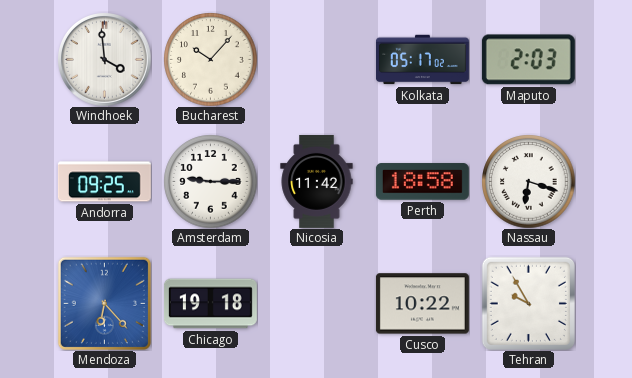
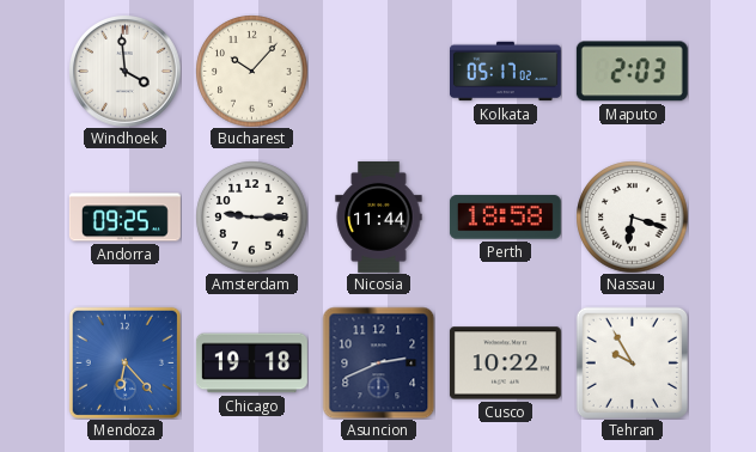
Nicosia: 11:42 -> 11:44 (379, 216)
Asuncion: none -> 2:41 (378, 362)
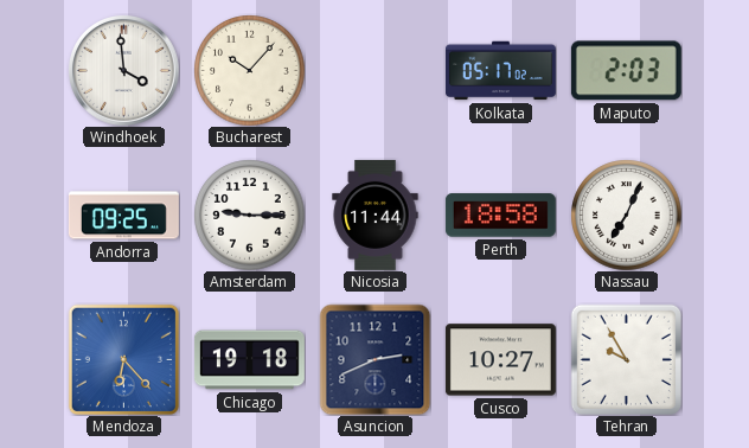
Nassau: 6:18 -> 7:04 (626, 215)
Cusco: 10:22 -> 10:27 (500, 360)
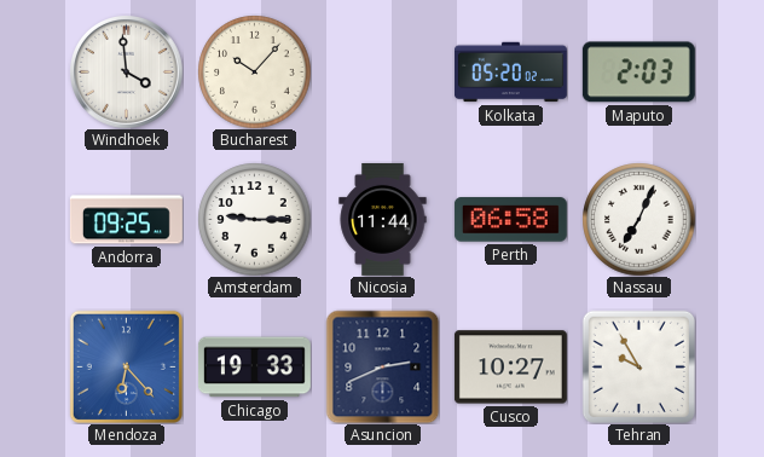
Kolkata: 05:17 -> 05:20 (510, 73)
Perth: 18:58 -> 06:58 (510, 220)
Chicago: 19:18 -> 19:33 (254, 368)
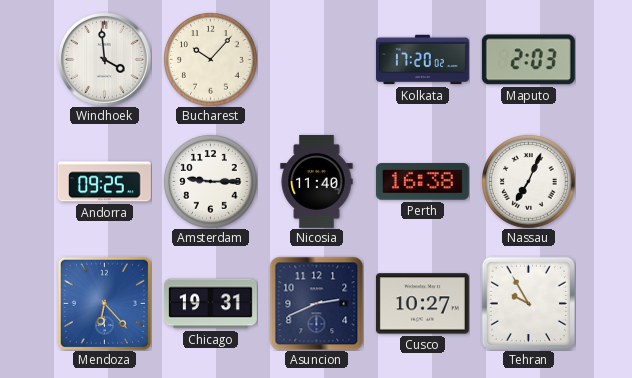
Kolkata: 05:20 -> 17:20 (422, 60)
Nicosia: 11:44 -> 11:40 (317, 181)
Perth: 06:58 -> 16:38 (422, 182)
Chicago: 19:33 -> 19:31 (210, 304)
